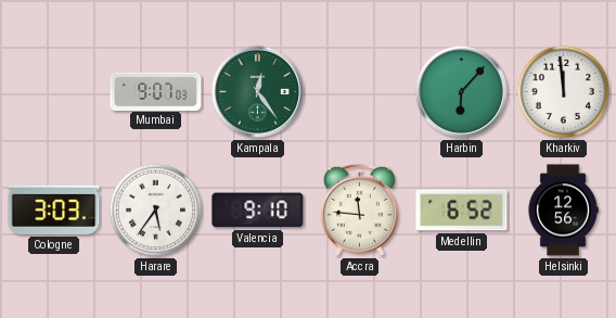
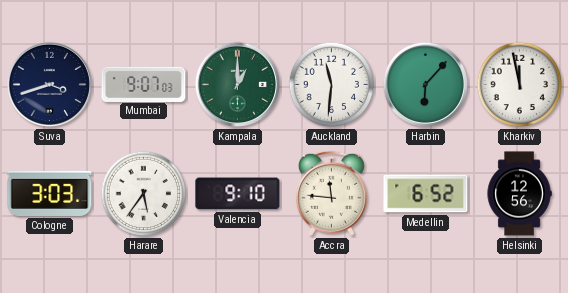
Suva: none -> 3:42 (49, 84)
Kampala: 12:24 -> 1:00 (237, 84)
Auckland: none -> 11:31 (332, 85)
Kharkiv: 11:59 -> 11:58 (520, 85)
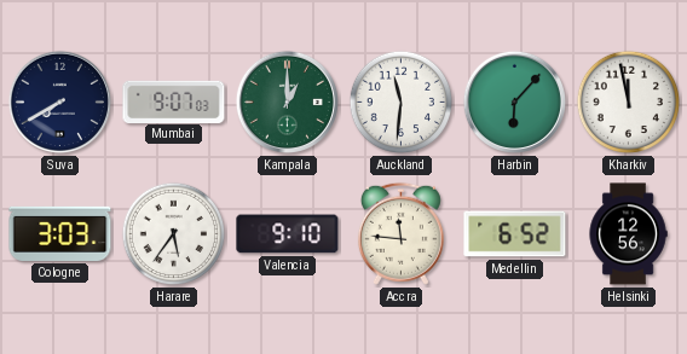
Suva: 3:42 -> 7:40 (59, 101)
